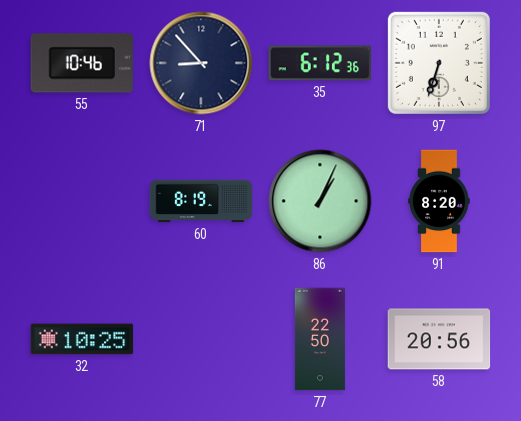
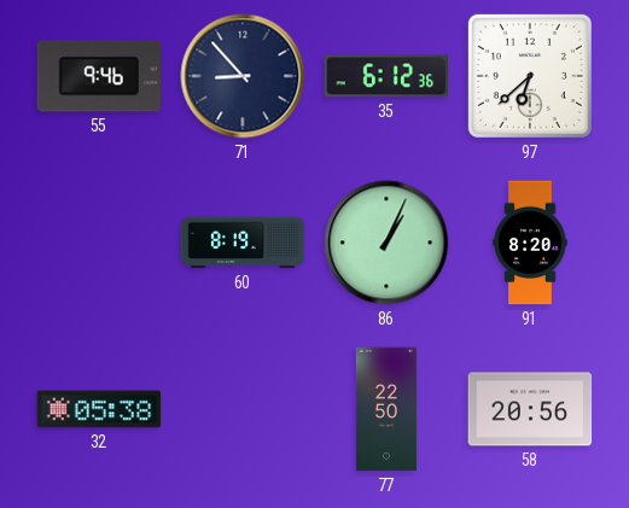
55: 10:46 -> 9:46 (99, 76)
97: 6:33 -> 6:38 (530, 76)
32: 10:25 -> 05:38 (99, 409)
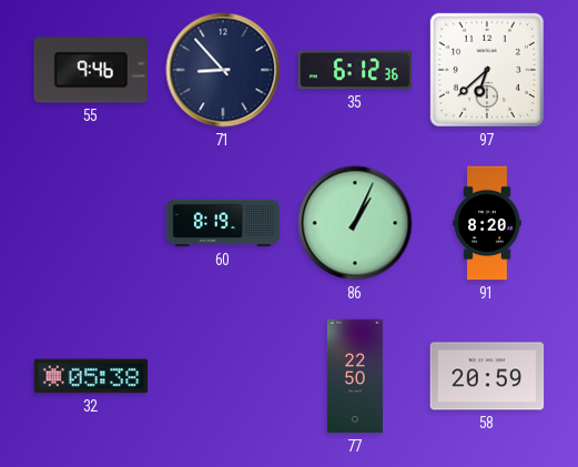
58: 20:56 -> 20:59 (487, 376)
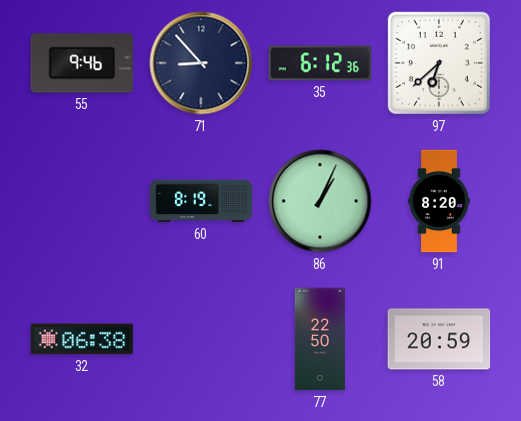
32: 05:38 -> 06:38 (82, 339)
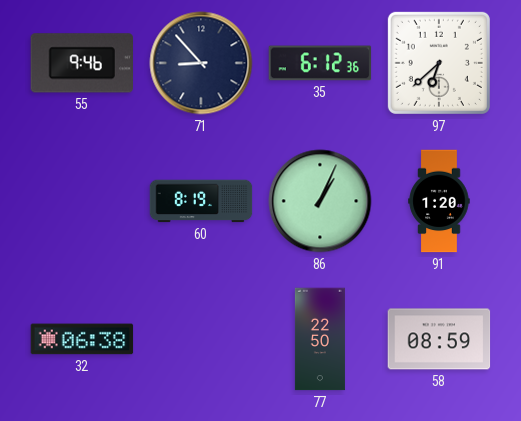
91: 8:20 -> 1:20 (439, 201)
58: 20:59 -> 08:59 (439, 339)
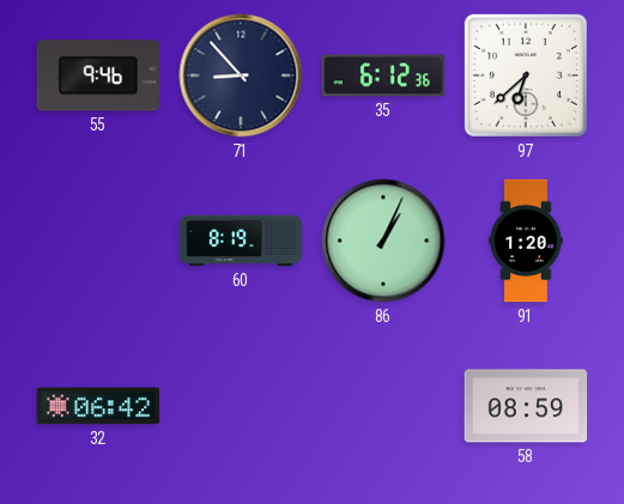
32: 06:38 -> 06:42 (98, 406)
77: 22:50 -> none (320, 339)
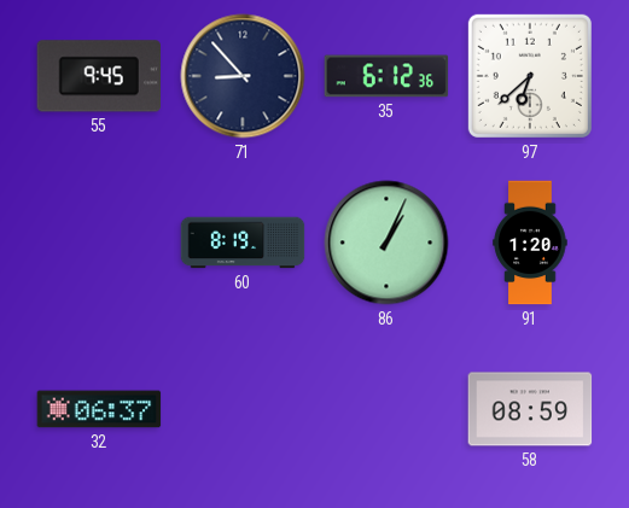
55: 9:46 -> 9:45 (99, 76)
32: 06:42 -> 06:37 (99, 409)
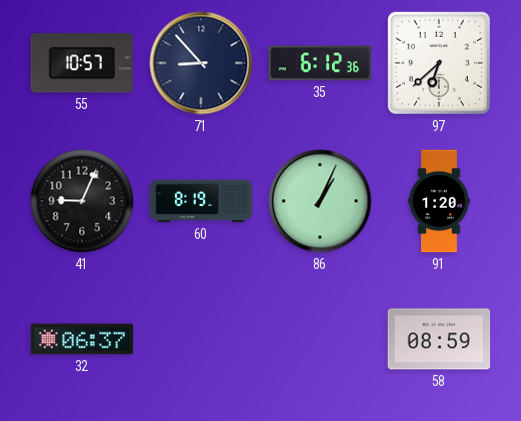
55: 9:45 -> 10:57 (82, 63)
41: none -> 9:04 (82, 201)
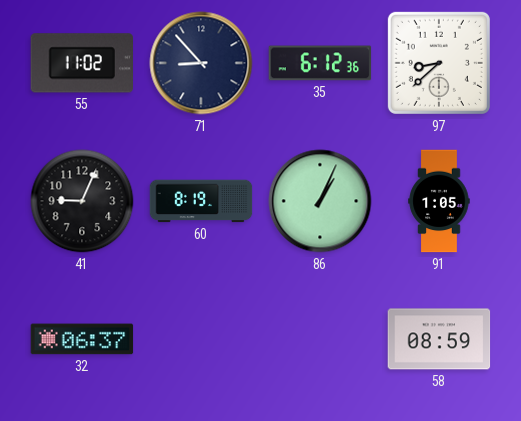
55: 10:57 -> 11:02 (82, 63)
97: 6:38 -> 8:38 (439, 63)
91: 1:20 -> 1:05 (439, 201)
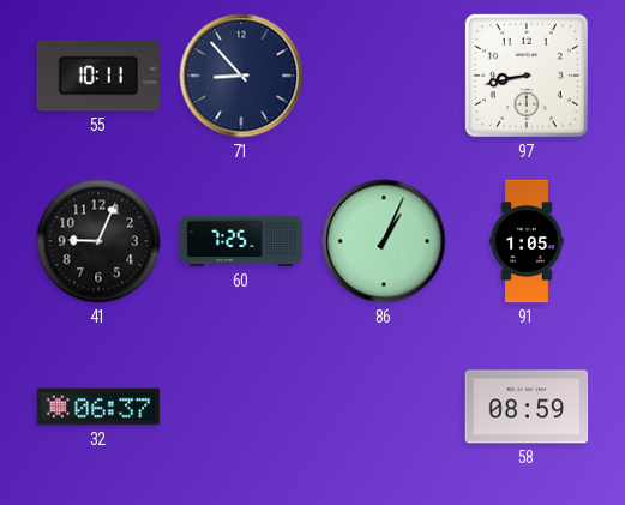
55: 11:02 -> 10:11 (98, 76)
35: 6:12 -> none (320, 63)
97: 8:38 -> 8:43 (527, 76)
60: 8:19 -> 7:25 (241, 241)
